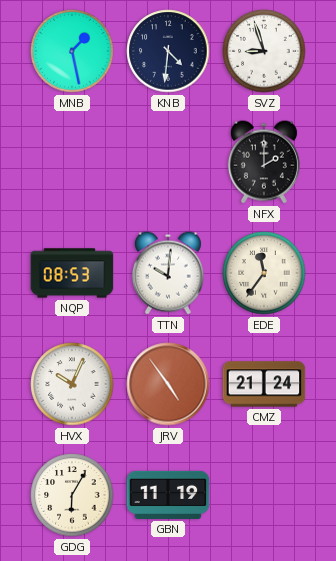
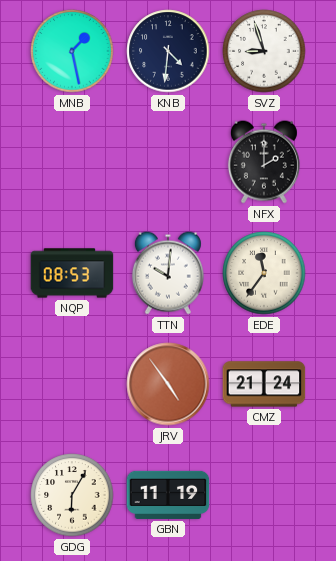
HVX: 10:04 -> none (72, 384)
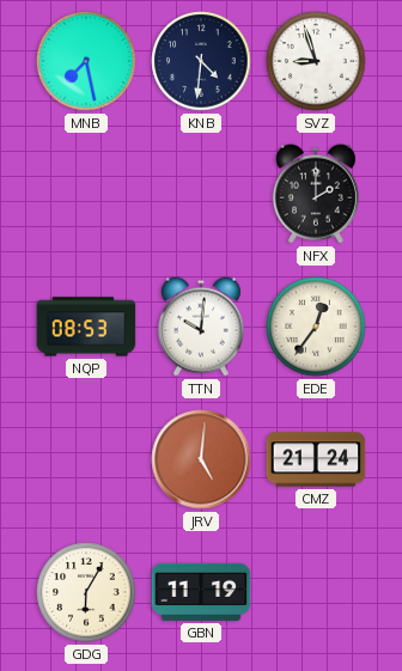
MNB: 1:28 -> 7:28 (86, 61)
EDE: 11:36 -> 12:36 (316, 327)
JRV: 4:54 -> 5:01 (201, 459)
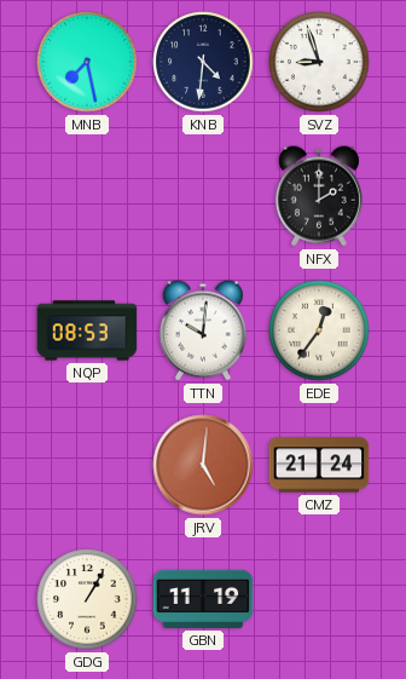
GDG: 6:05 -> 1:05 (87, 599)
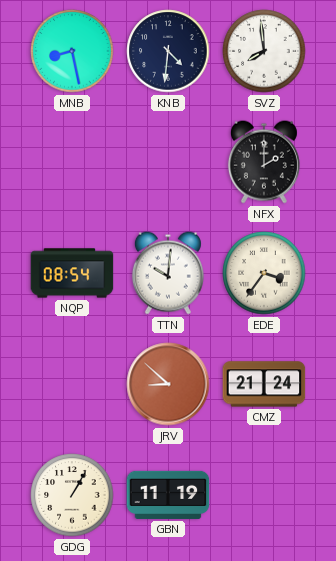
MNB: 7:28 -> 8:28 (72, 51)
SVZ: 8:57 -> 7:59 (264, 51)
NQP: 08:53 -> 08:54 (72, 273)
EDE: 12:36 -> 3:36 (264, 273)
JRV: 5:01 -> 8:52 (168, 384)
